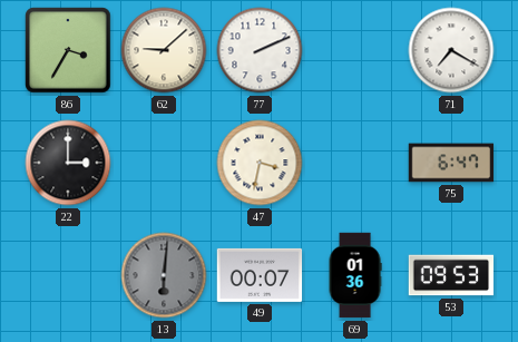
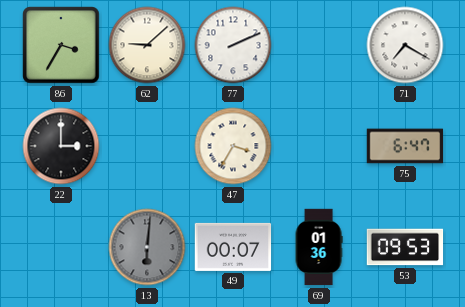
47: 3:32 -> 3:35 (233, 146)
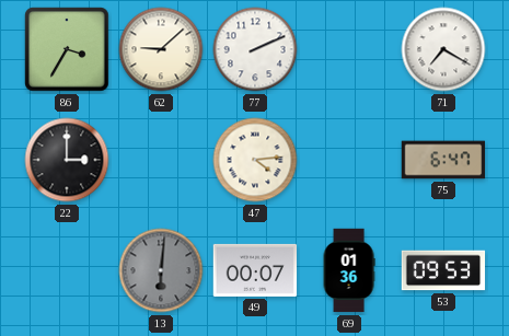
47: 3:35 -> 4:14 (255, 160)
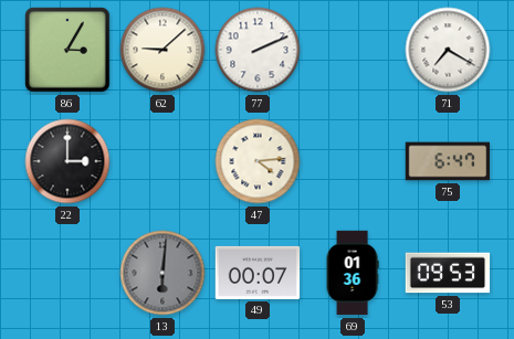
86: 3:35 -> 3:05 (67, 50)
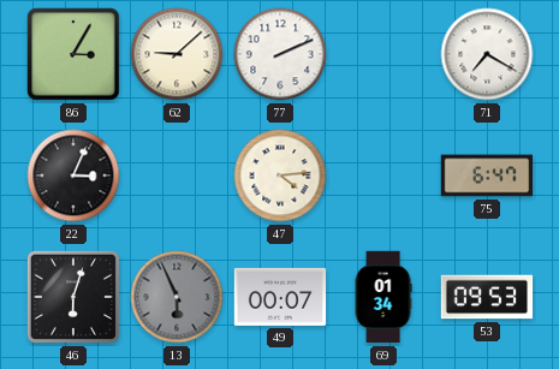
22: 3:00 -> 3:04 (73, 175)
46: none -> 6:03 (73, 297)
13: 6:01 -> 5:56 (177, 297)
69: 01:36 -> 01:34 (383, 297)
